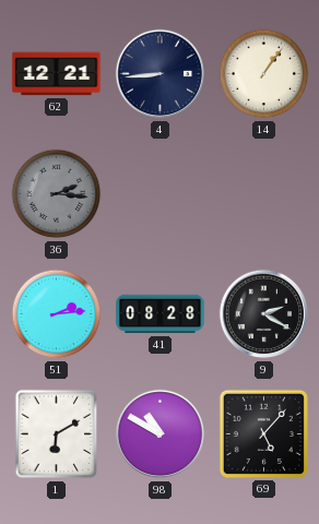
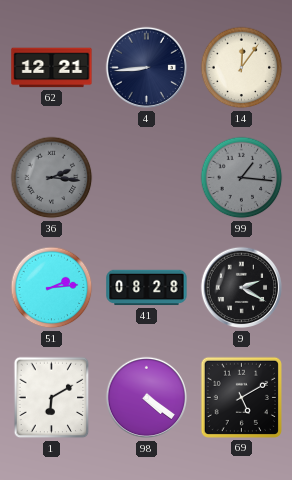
14: 1:06 -> 12:06 (242, 68)
99: none -> 1:16 (242, 178)
98: 10:50 -> 4:21 (147, 398)
69: 5:07 -> 5:10 (241, 397)
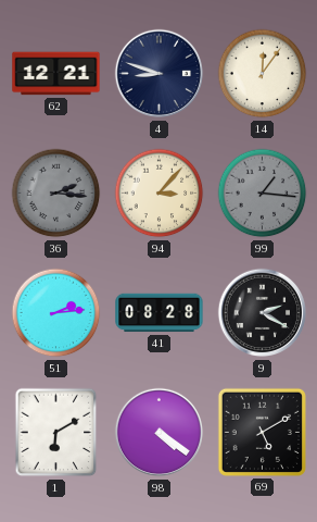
4: 8:44 -> 8:48 (160, 74)
94: none -> 3:07 (160, 194)
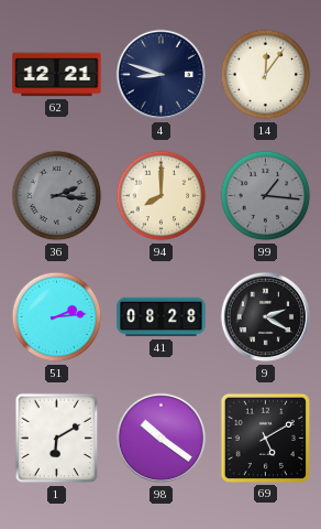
94: 3:07 -> 8:00 (162, 196)
98: 4:21 -> 10:21 (162, 439)
